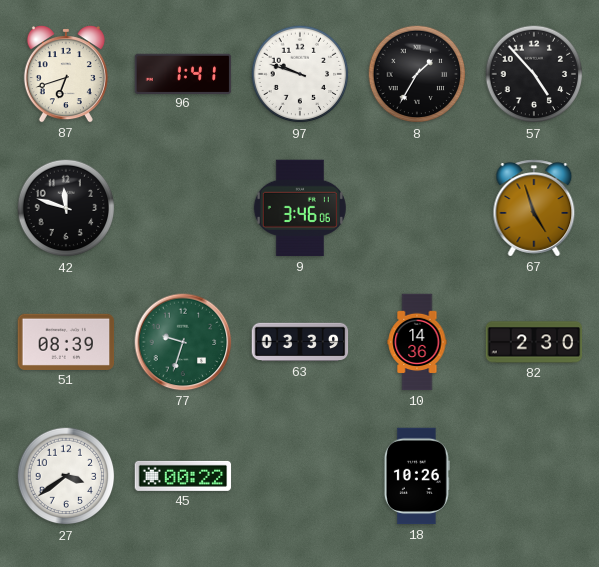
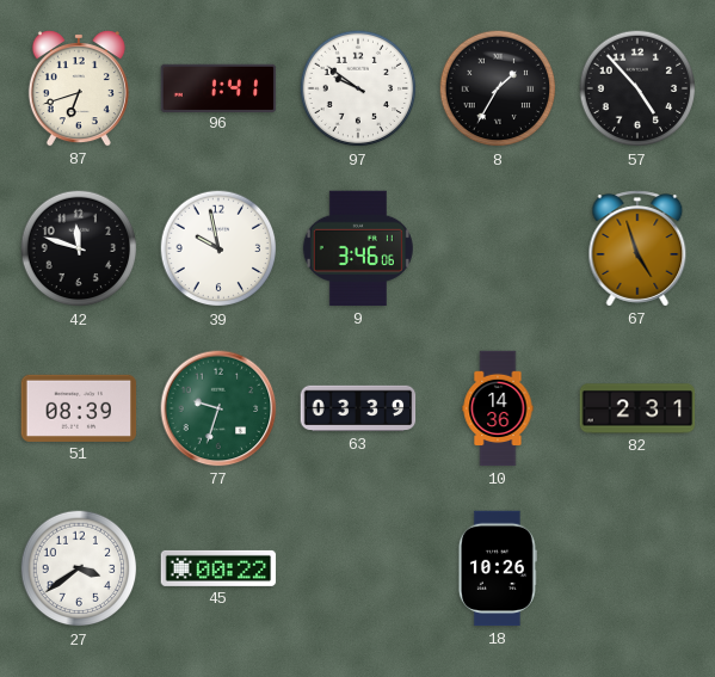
97: 9:48 -> 9:51 (358, 88)
39: none -> 9:58 (218, 248)
82: 2:30 -> 2:31 (637, 408)
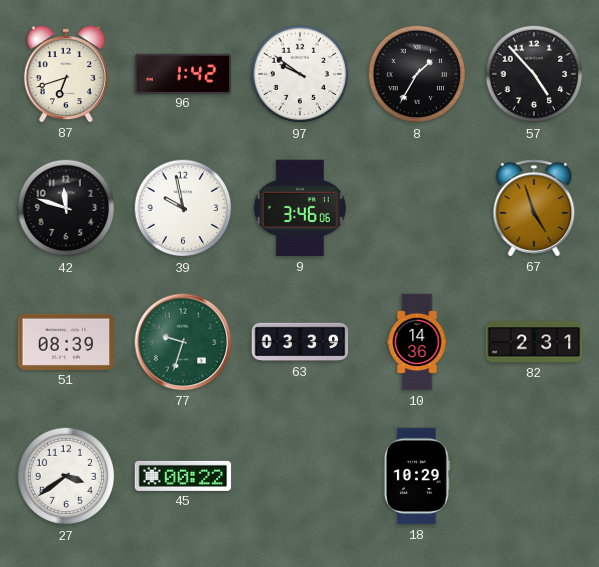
96: 1:41 -> 1:42 (183, 73)
18: 10:26 -> 10:29 (417, 476)
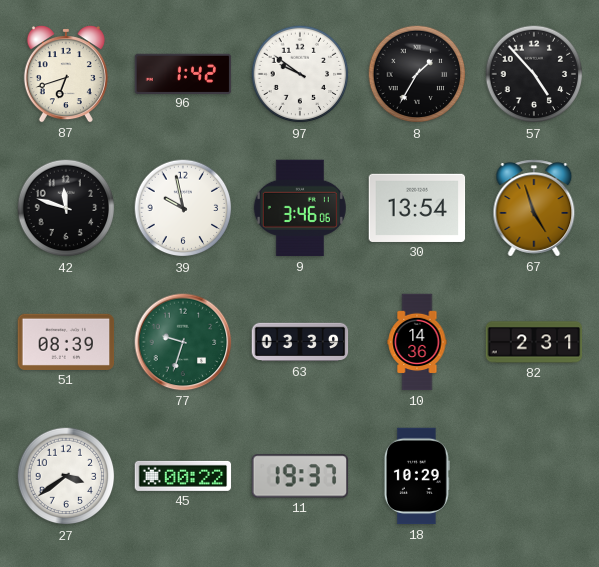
30: none -> 13:54 (417, 208)
11: none -> 19:37 (300, 476)
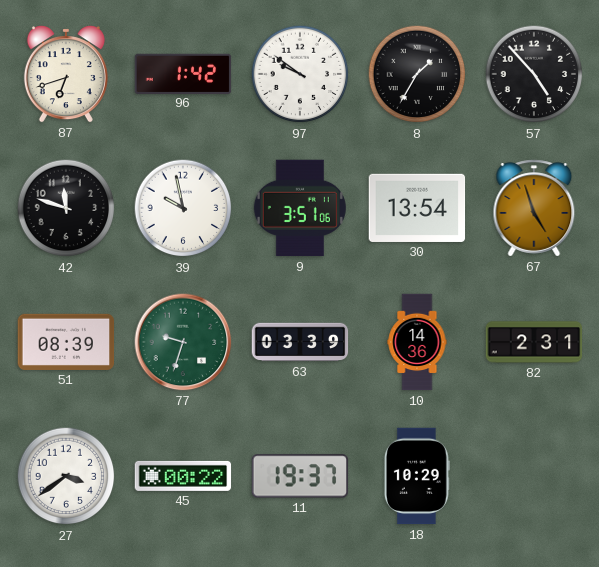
9: 3:46 -> 3:51 (300, 208)
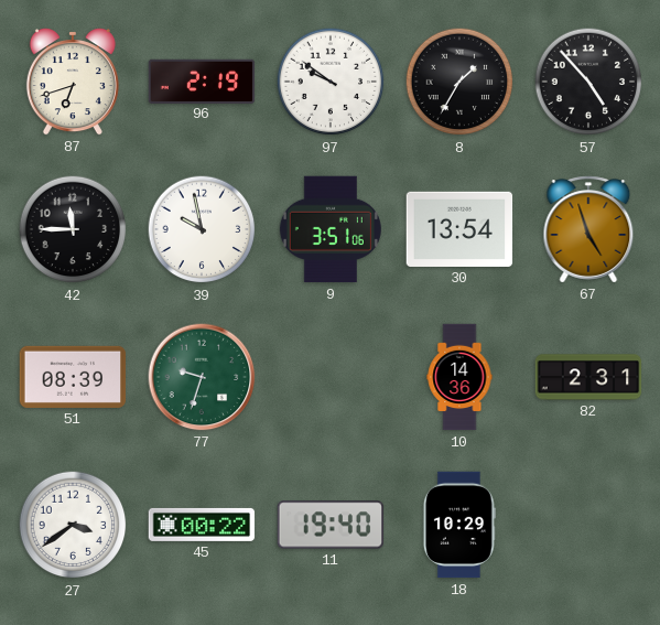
96: 1:42 -> 2:19 (202, 80)
42: 11:48 -> 11:45 (73, 229)
63: 03:39 -> none (300, 342)
11: 19:37 -> 19:40 (331, 525)
